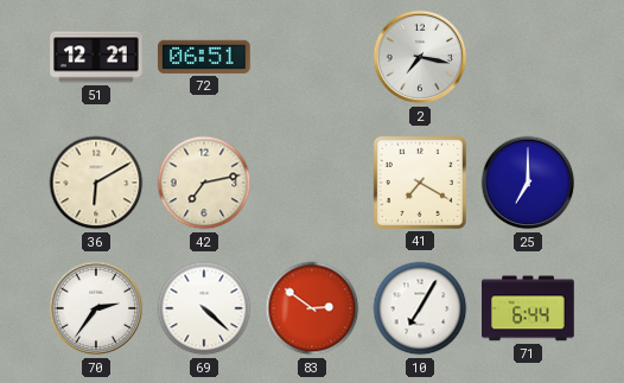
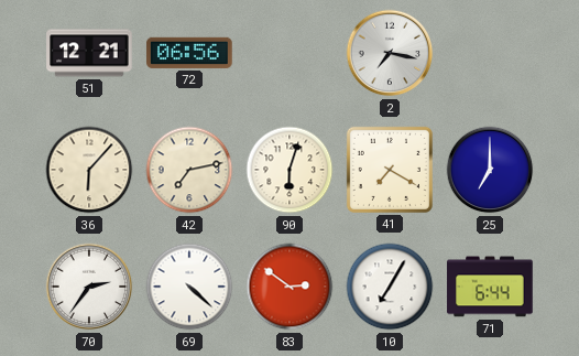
72: 06:51 -> 06:56 (189, 53)
36: 6:10 -> 6:07 (89, 170)
90: none -> 6:03 (289, 170)
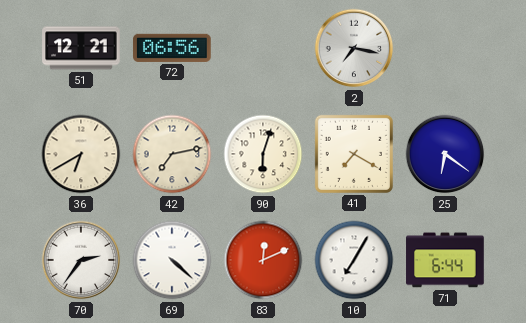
36: 6:07 -> 6:40 (81, 154)
25: 7:00 -> 6:21 (445, 154)
83: 2:51 -> 12:11 (263, 260)
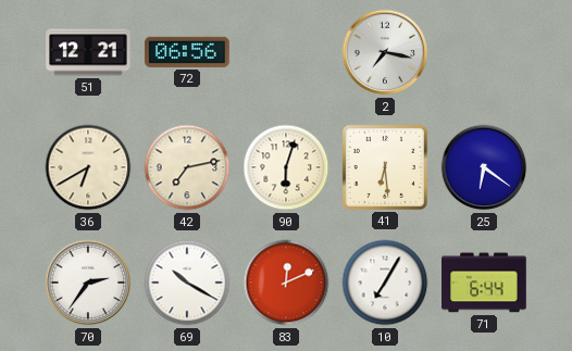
41: 7:20 -> 6:29 (385, 167)
69: 4:22 -> 10:20 (187, 283)
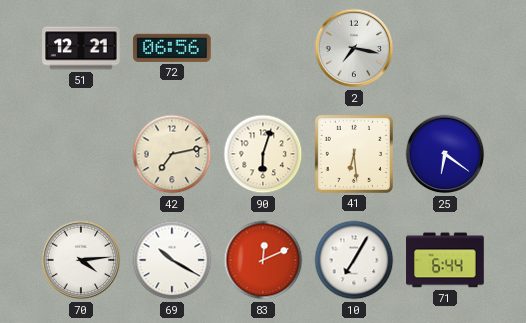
36: 6:40 -> none (88, 167)
70: 2:36 -> 4:14 (81, 260)
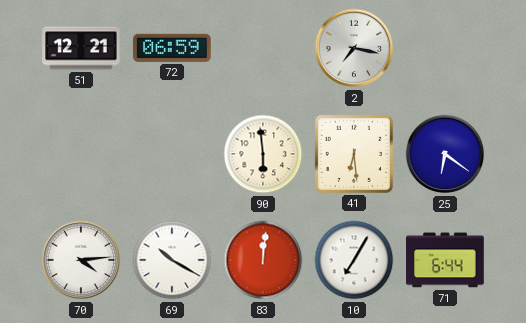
72: 06:56 -> 06:59 (172, 48)
42: 7:13 -> none (172, 154)
90: 6:03 -> 5:59 (263, 154)
83: 12:11 -> 12:01 (263, 260)
